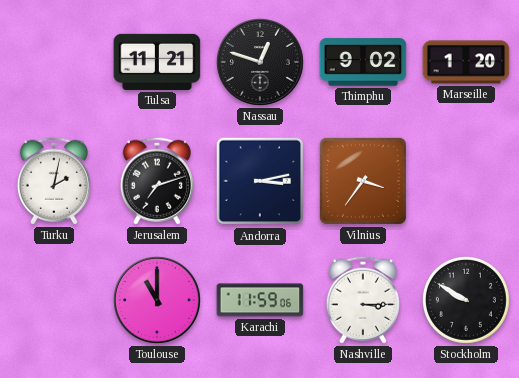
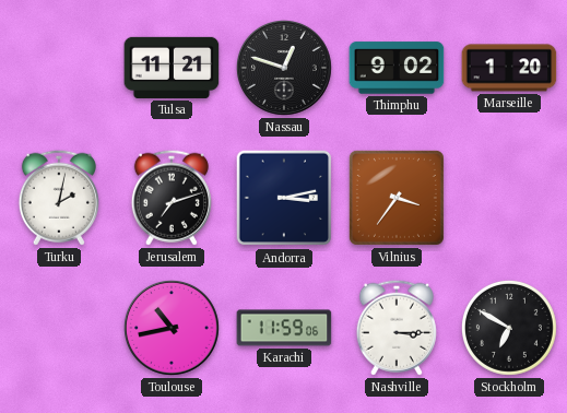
Toulouse: 11:00 -> 10:43 (173, 329)
Stockholm: 9:50 -> 6:50 (509, 328)
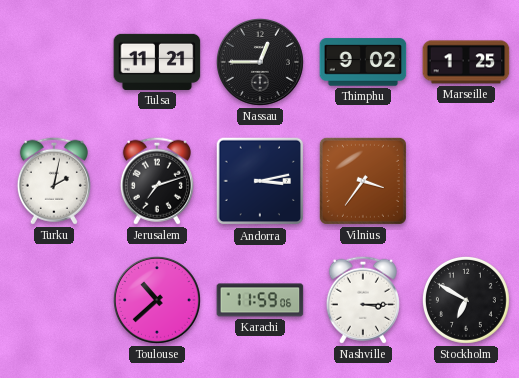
Nassau: 12:48 -> 12:45 (261, 63)
Marseille: 1:20 -> 1:25 (466, 62)
Toulouse: 10:43 -> 10:38 (158, 301)
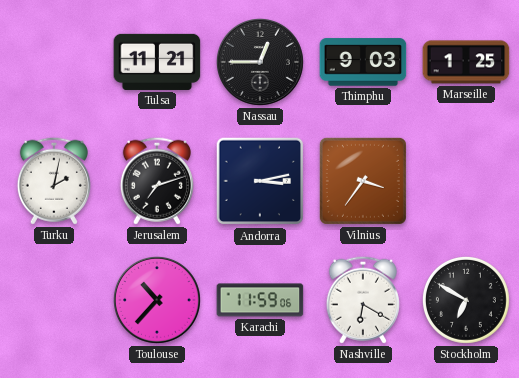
Thimphu: 9:02 -> 9:03 (363, 62)
Toulouse: 10:38 -> 10:37 (158, 301)
Nashville: 3:15 -> 6:20 (363, 300)
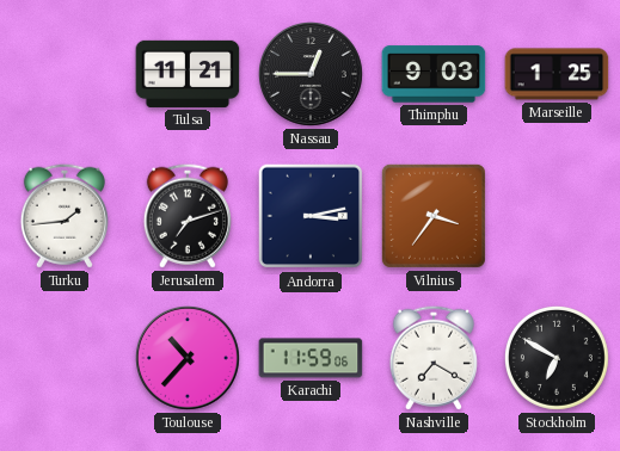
Turku: 2:02 -> 1:44 (65, 216)
Nashville: 6:20 -> 7:20 (434, 358)
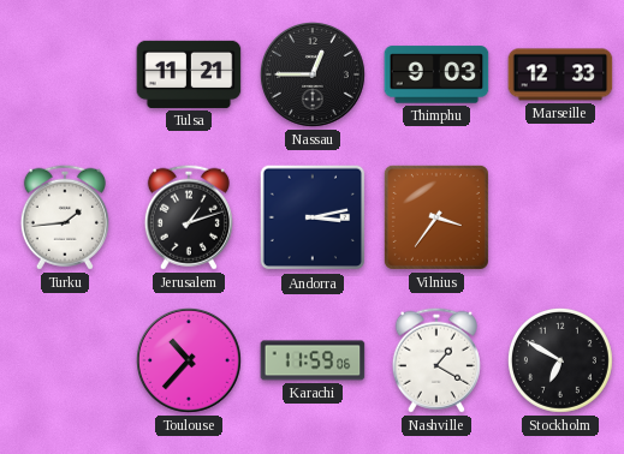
Marseille: 1:25 -> 12:33 (560, 74)
Jerusalem: 7:12 -> 1:12 (189, 217)
Nashville: 7:20 -> 1:20 (436, 360)
